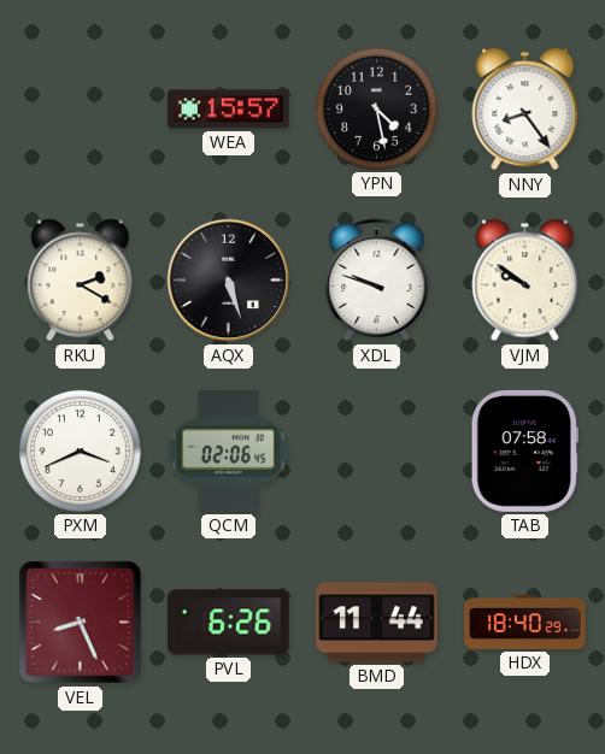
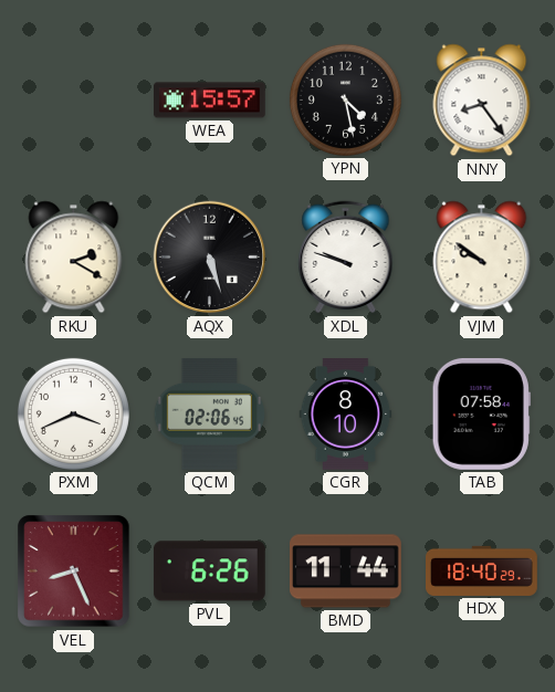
CGR: none -> 8:10 (346, 415)
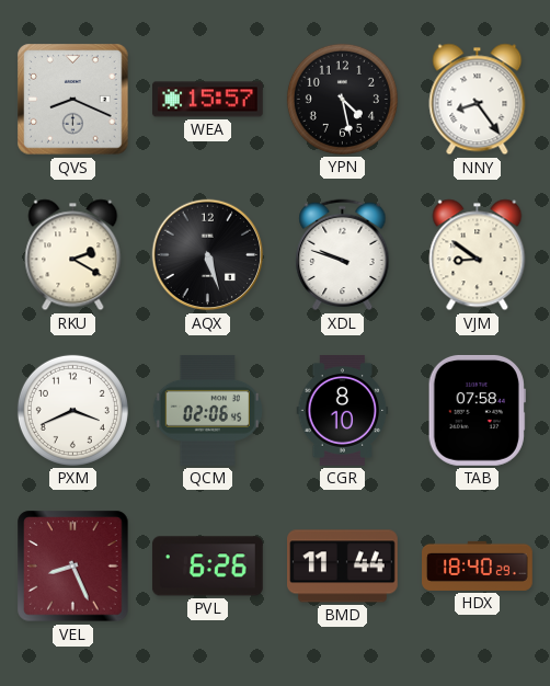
QVS: none -> 8:19 (73, 100)
VJM: 9:51 -> 8:51 (478, 255)
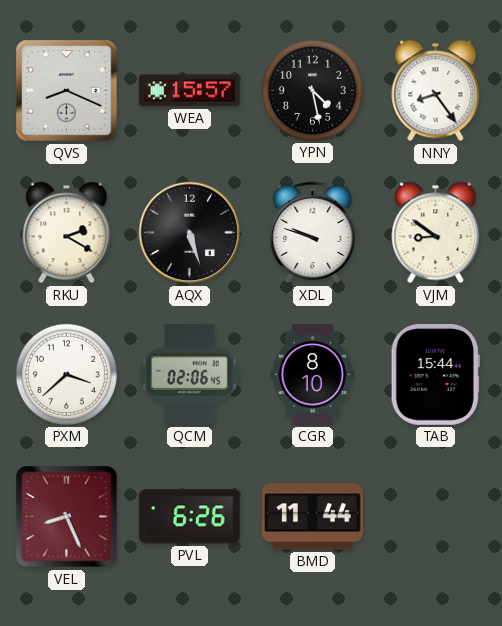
PXM: 3:41 -> 3:38 (66, 374)
TAB: 07:58 -> 15:44 (435, 374)
HDX: 18:40 -> none (478, 565)
